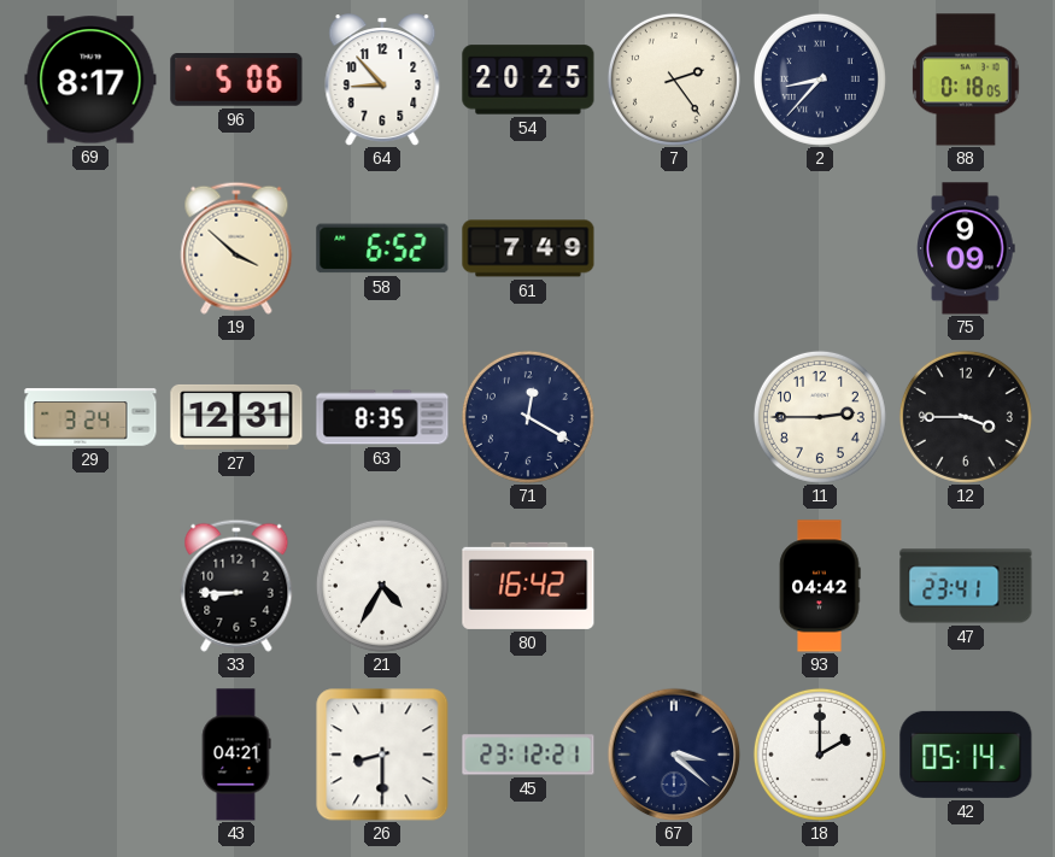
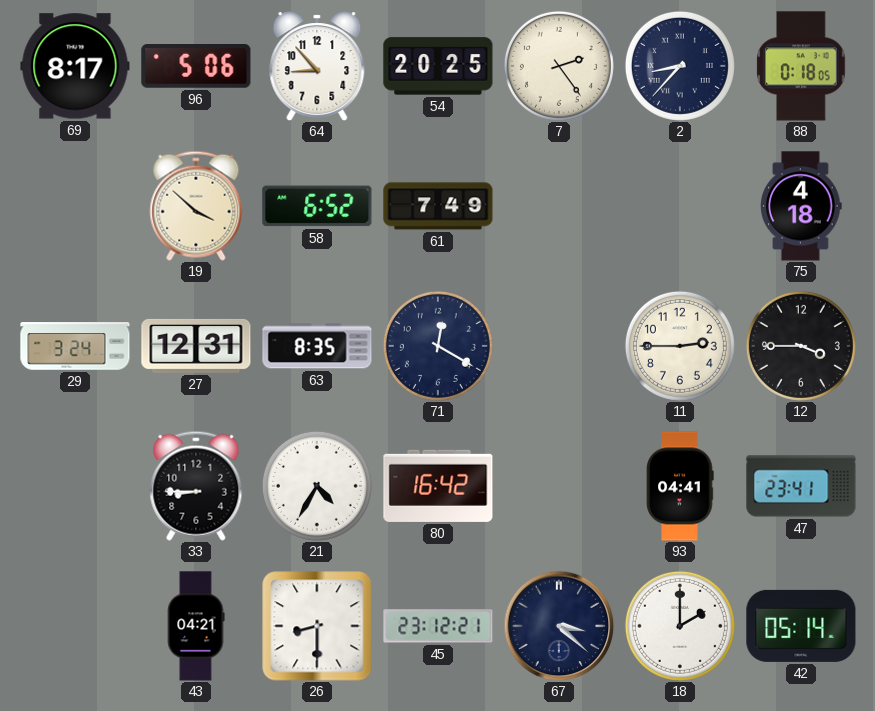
75: 9:09 -> 4:18 (801, 206)
93: 04:42 -> 04:41 (680, 486)
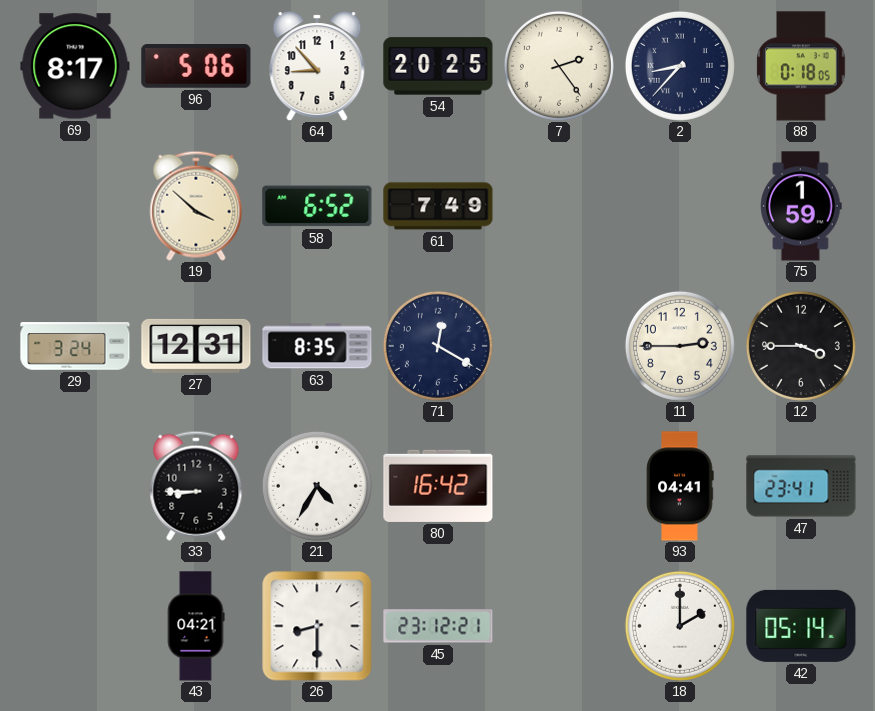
75: 4:18 -> 1:59 (801, 206)
67: 3:22 -> none (559, 626)
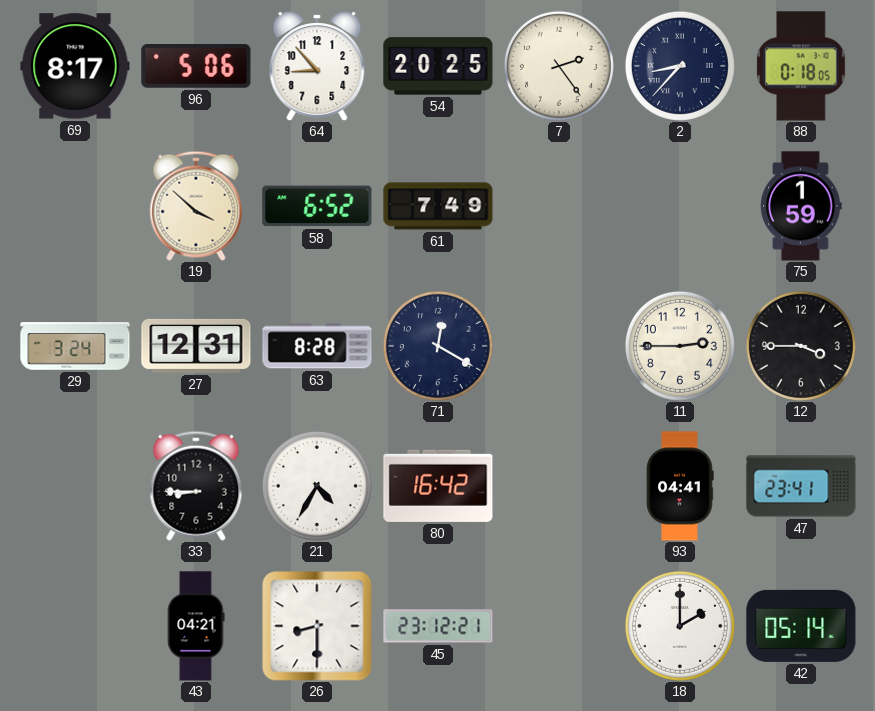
63: 8:35 -> 8:28 (317, 346)
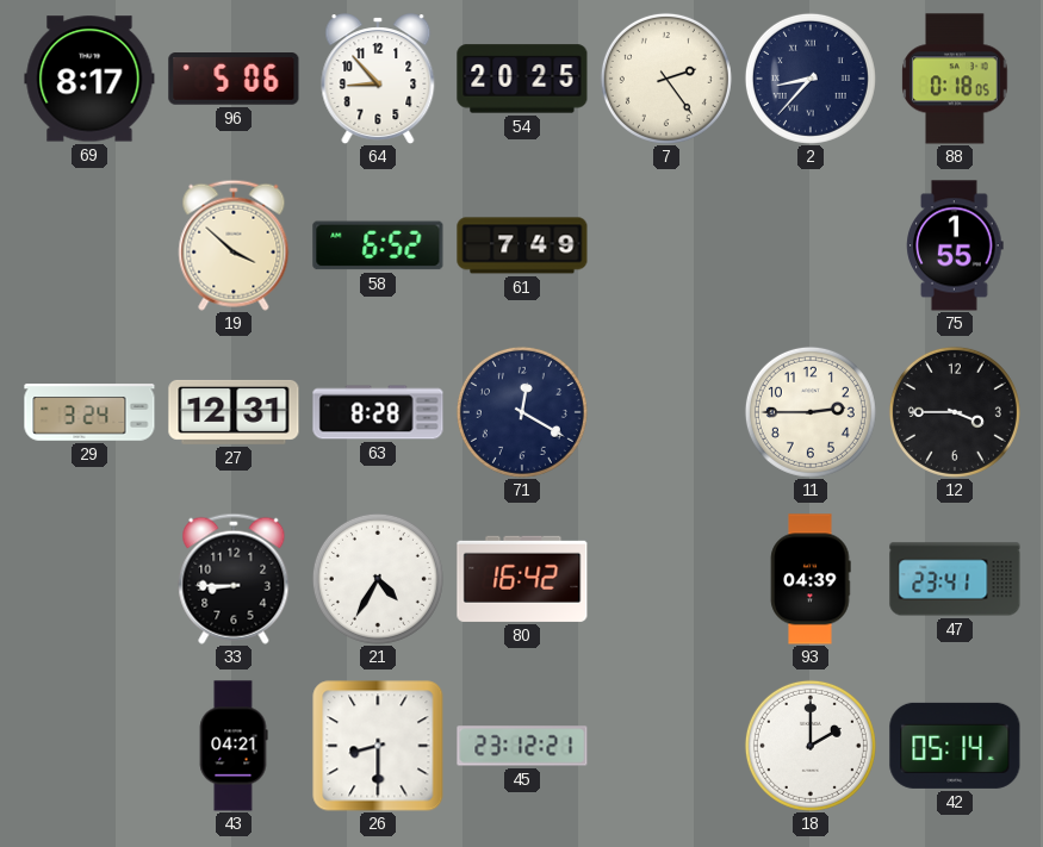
75: 1:59 -> 1:55 (955, 245)
93: 04:41 -> 04:39 (811, 579)
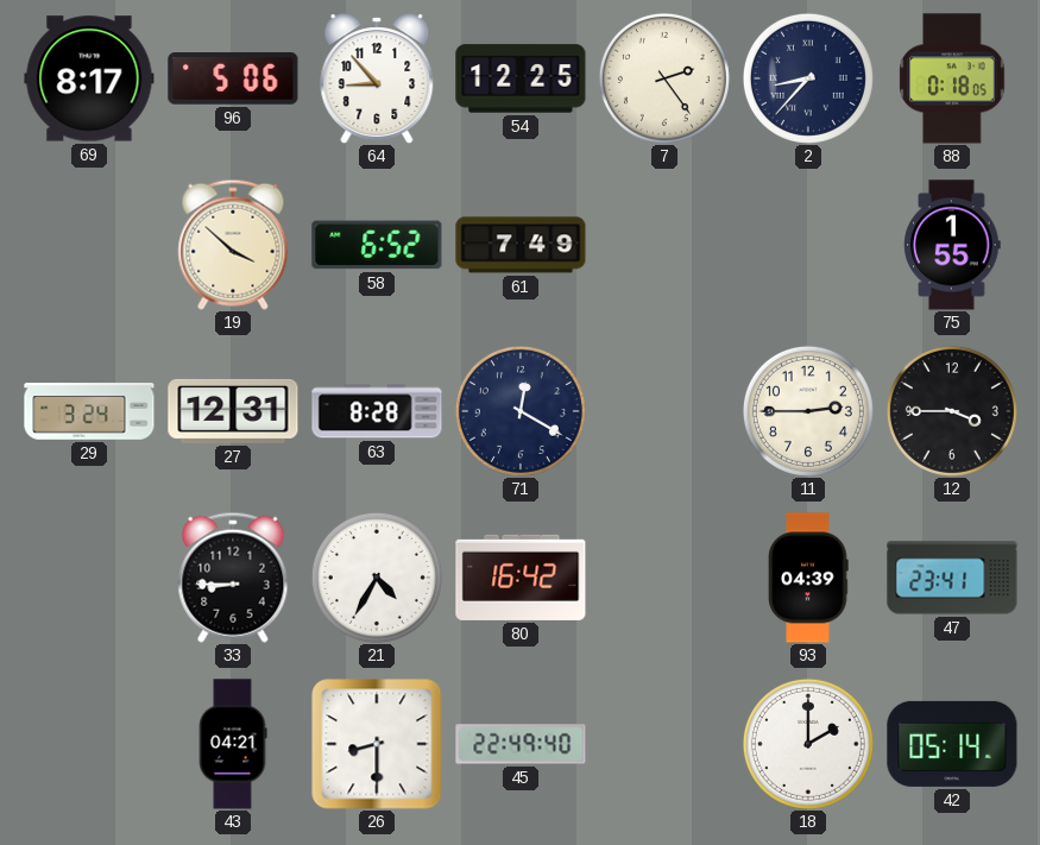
54: 20:25 -> 12:25 (521, 78)
45: 23:12 -> 22:49 (521, 744)
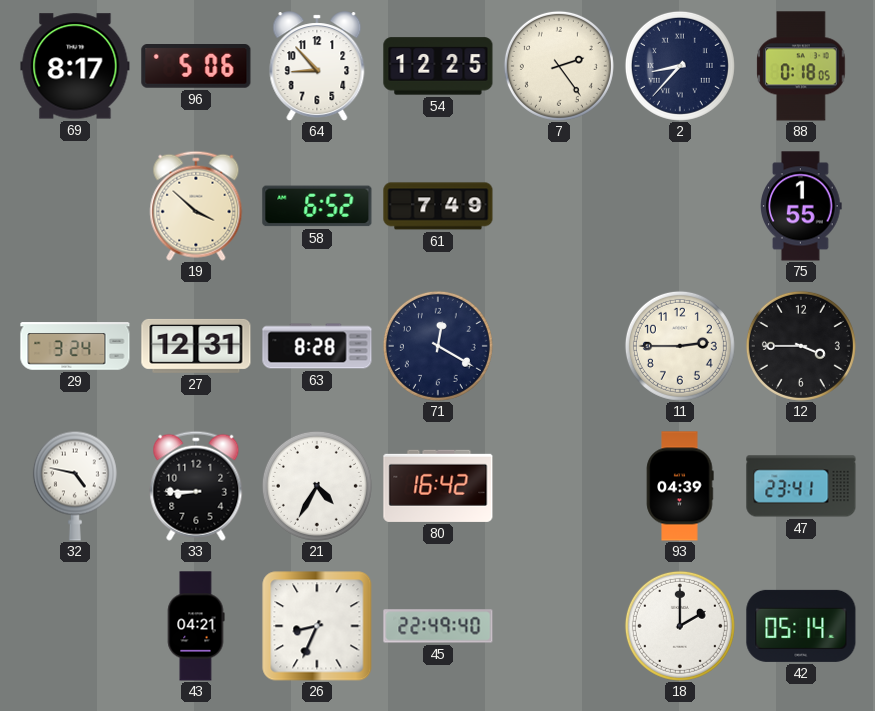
32: none -> 4:47 (75, 486)
26: 8:30 -> 8:34 (317, 626)
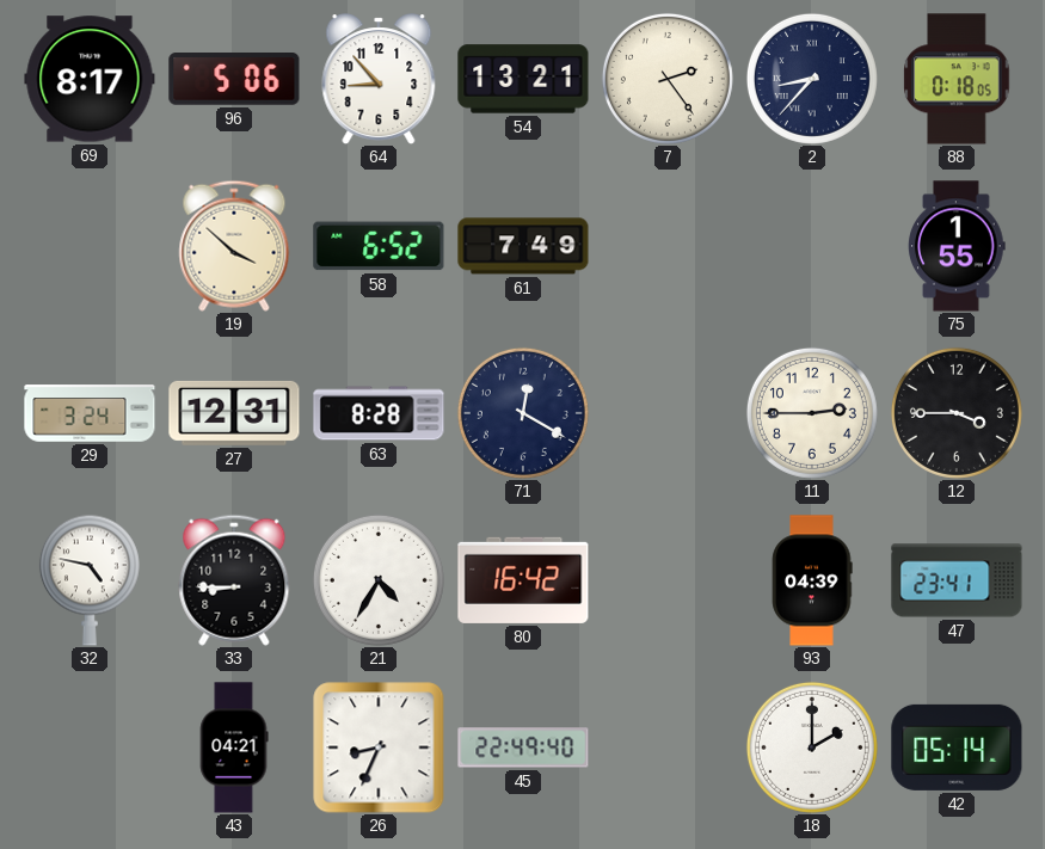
54: 12:25 -> 13:21 (523, 79)
